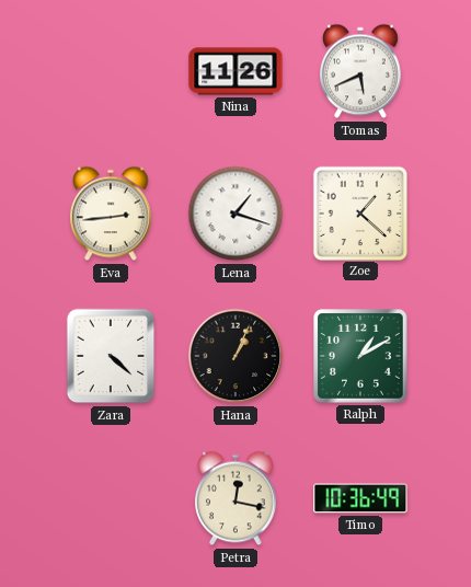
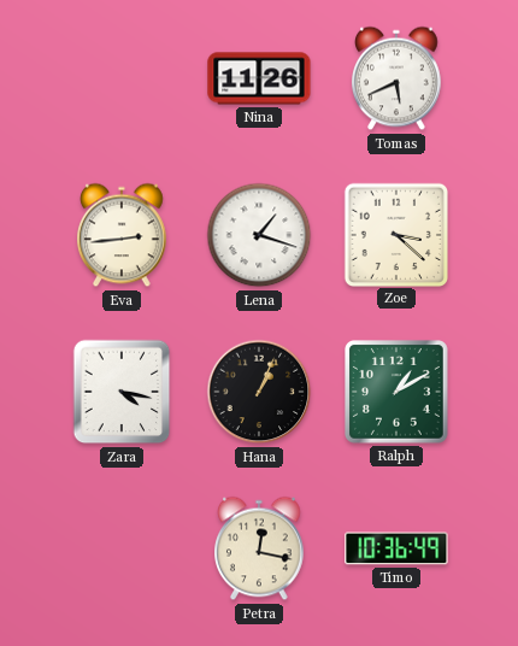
Zoe: 1:22 -> 3:22 (395, 234)
Zara: 4:22 -> 4:17 (122, 392)
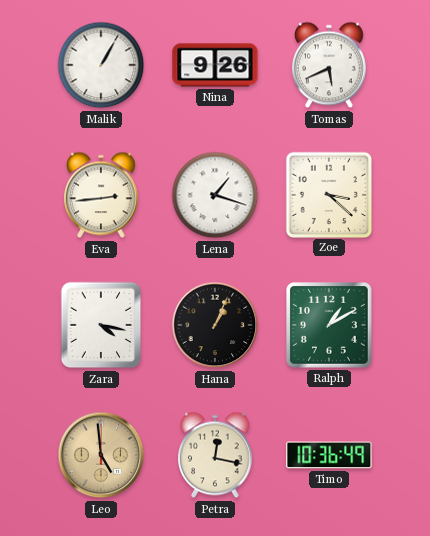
Malik: none -> 1:05 (101, 65)
Nina: 11:26 -> 9:26 (215, 65)
Leo: none -> 4:59 (101, 455)
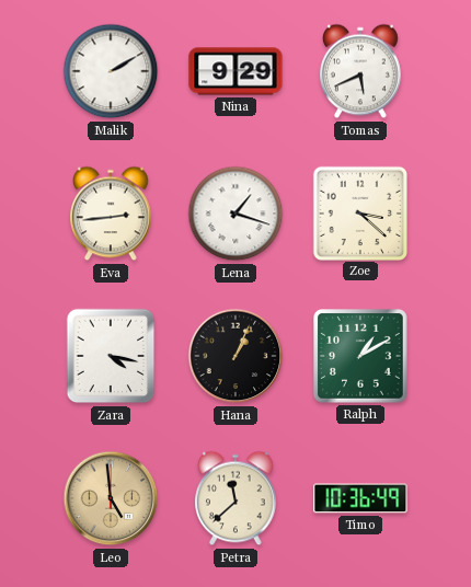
Malik: 1:05 -> 2:10 (111, 71)
Nina: 9:26 -> 9:29 (235, 71)
Petra: 12:17 -> 11:38 (237, 498)
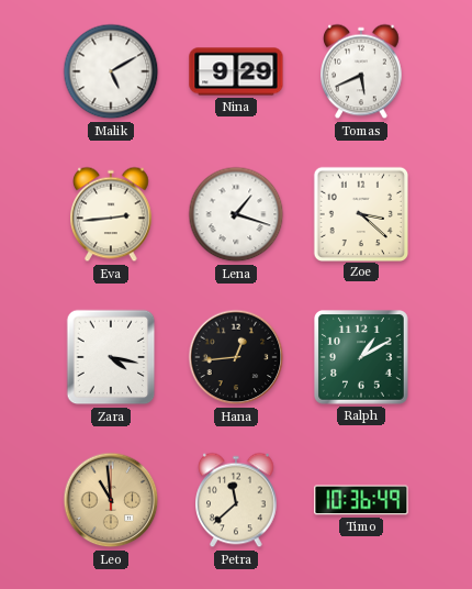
Malik: 2:10 -> 5:10 (111, 71)
Hana: 1:04 -> 12:44 (236, 357)
Leo: 4:59 -> 10:59 (111, 500)
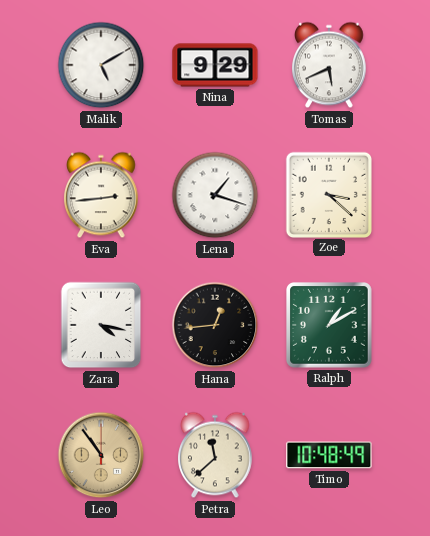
Leo: 10:59 -> 10:54 (101, 455)
Timo: 10:36 -> 10:48 (329, 455)
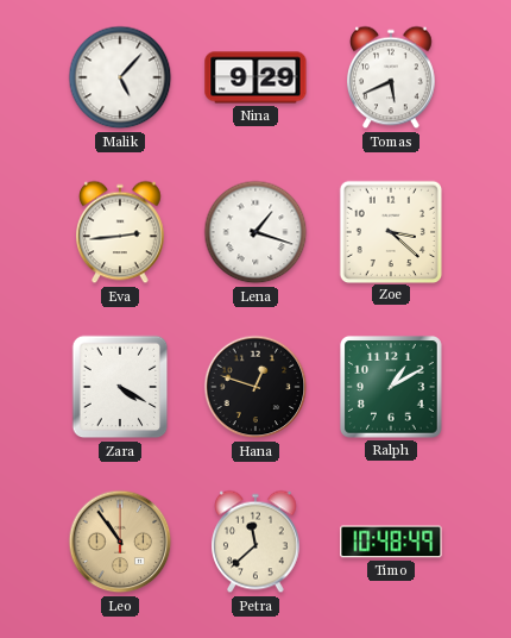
Malik: 5:10 -> 5:07 (120, 77)
Zara: 4:17 -> 4:20 (120, 387)
Hana: 12:44 -> 12:48 (255, 387)
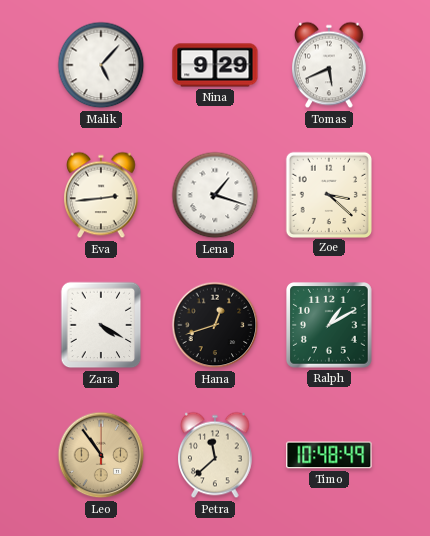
Hana: 12:48 -> 12:42 (215, 325)
